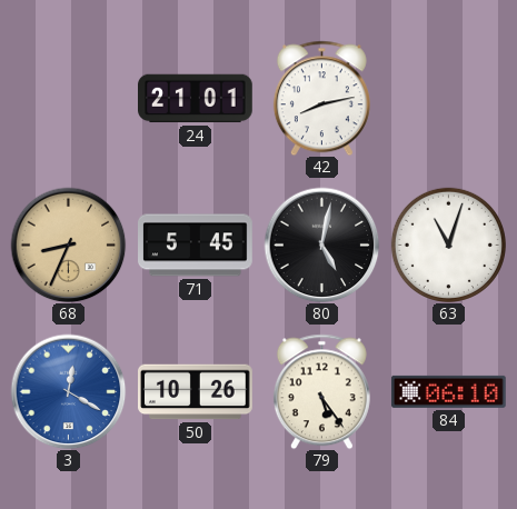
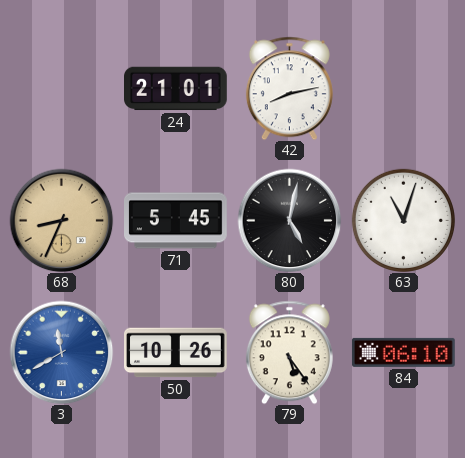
3: 12:20 -> 11:40 (61, 352)
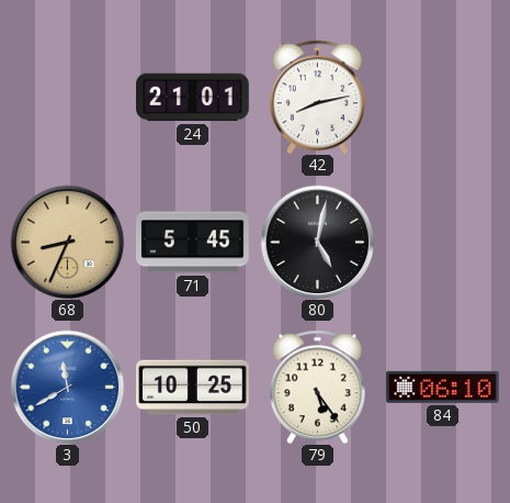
63: 11:03 -> none (403, 220)
50: 10:26 -> 10:25 (193, 388)
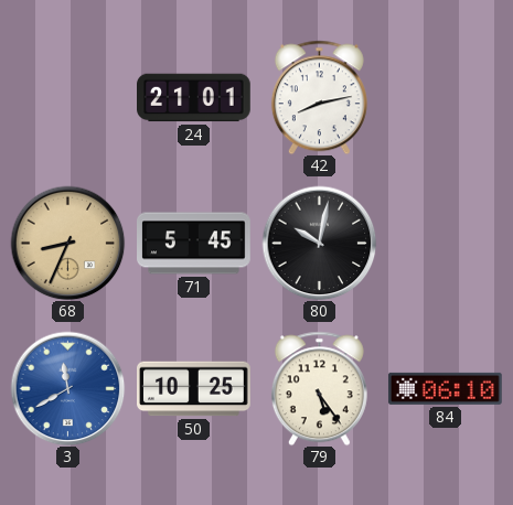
80: 5:02 -> 10:02 (319, 243)
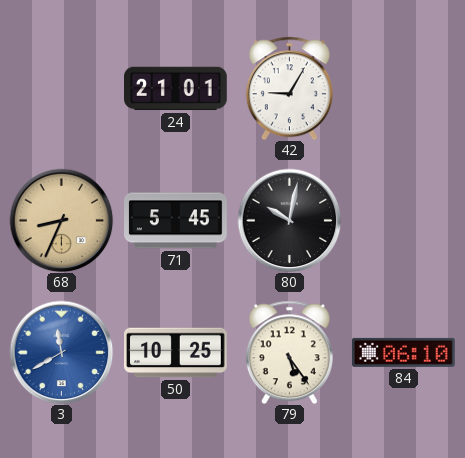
42: 8:13 -> 9:05 (289, 88)
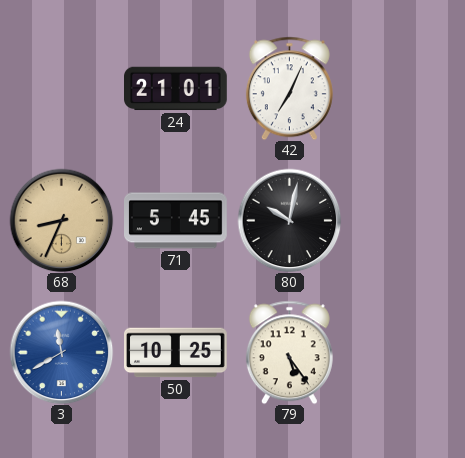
42: 9:05 -> 7:04 (289, 88)
84: 06:10 -> none (403, 352)
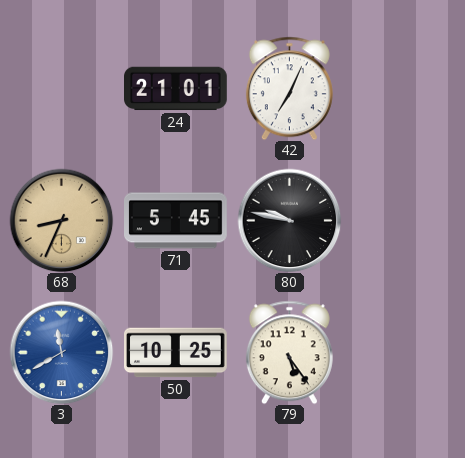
80: 10:02 -> 9:47 (289, 220)
